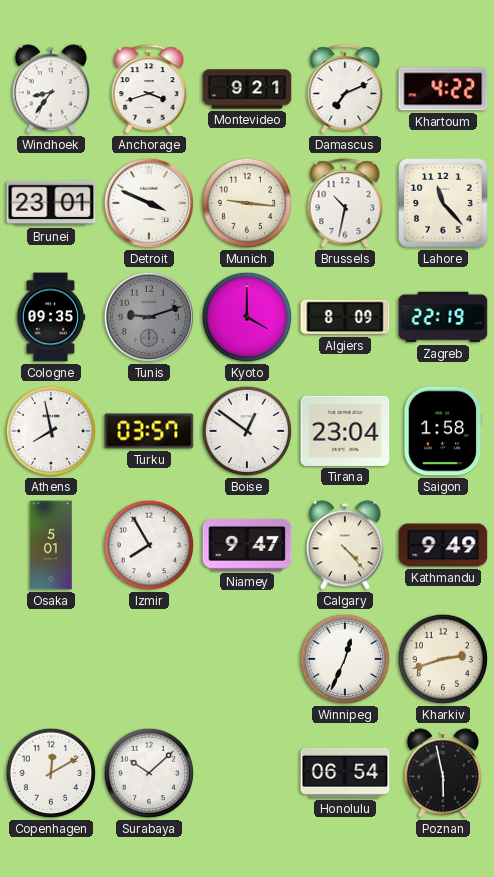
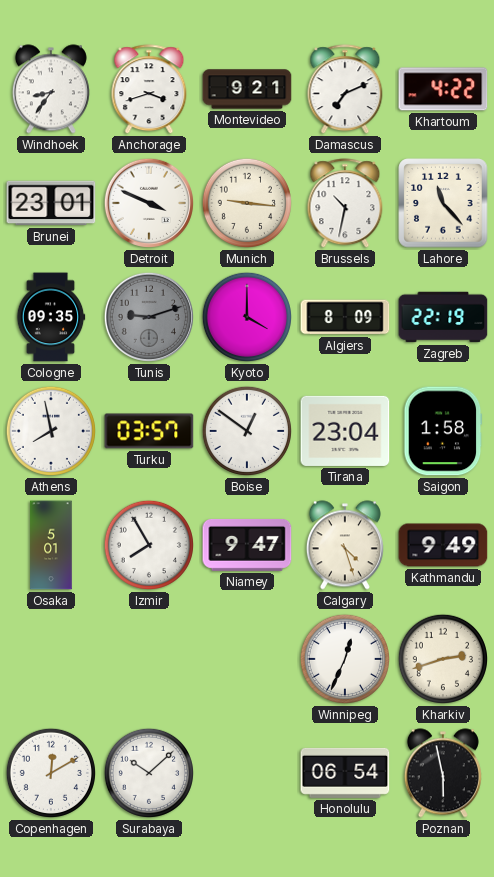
Calgary: 4:23 -> 4:27 (345, 545)
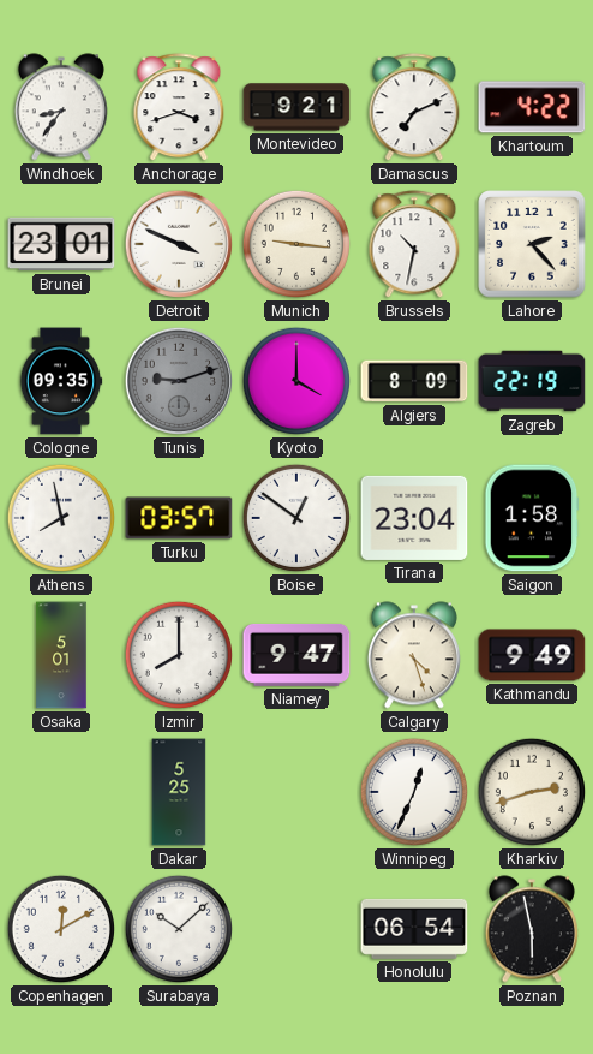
Lahore: 11:23 -> 2:23 (532, 244)
Izmir: 7:55 -> 8:00 (179, 655)
Dakar: none -> 5:25 (179, 792)
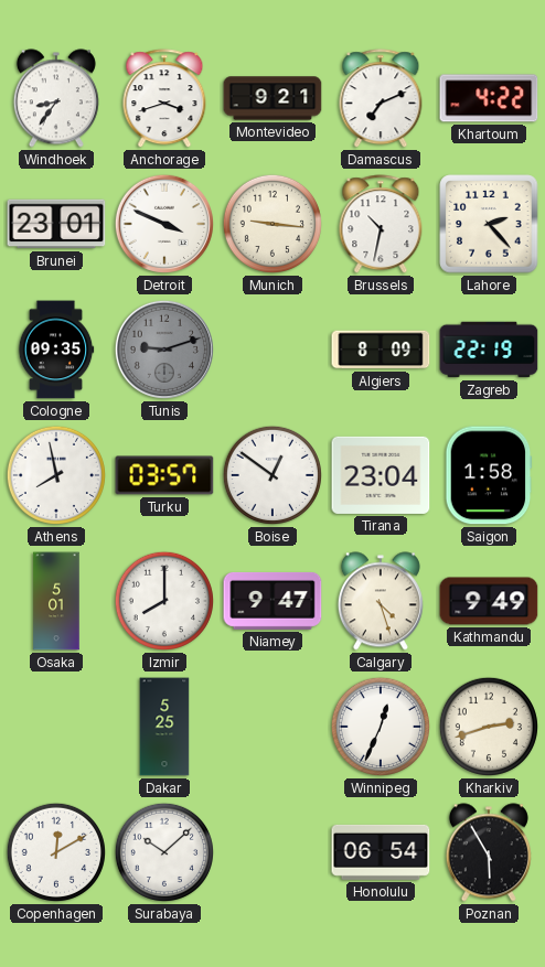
Kyoto: 4:00 -> none (296, 381)
Poznan: 5:58 -> 5:55 (489, 852)
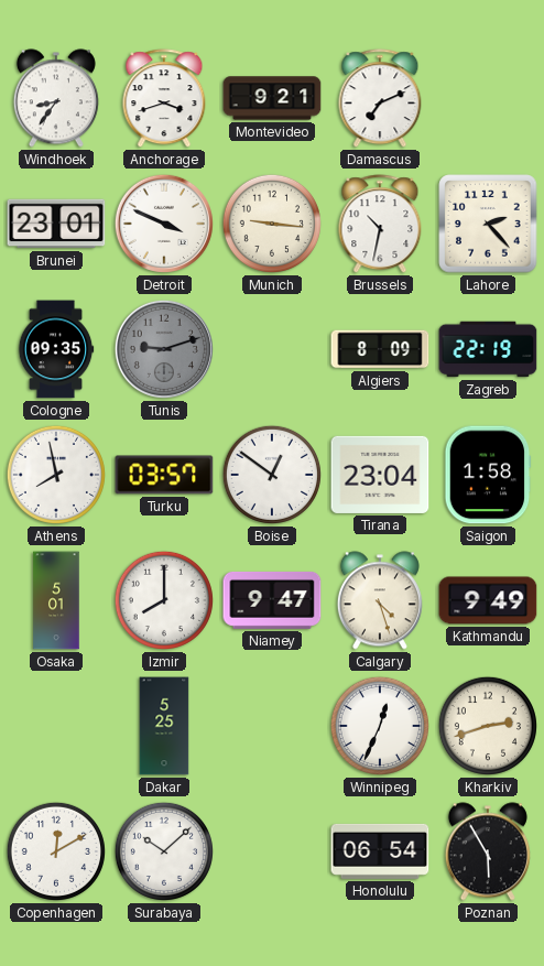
Khartoum: 4:22 -> none (489, 98)
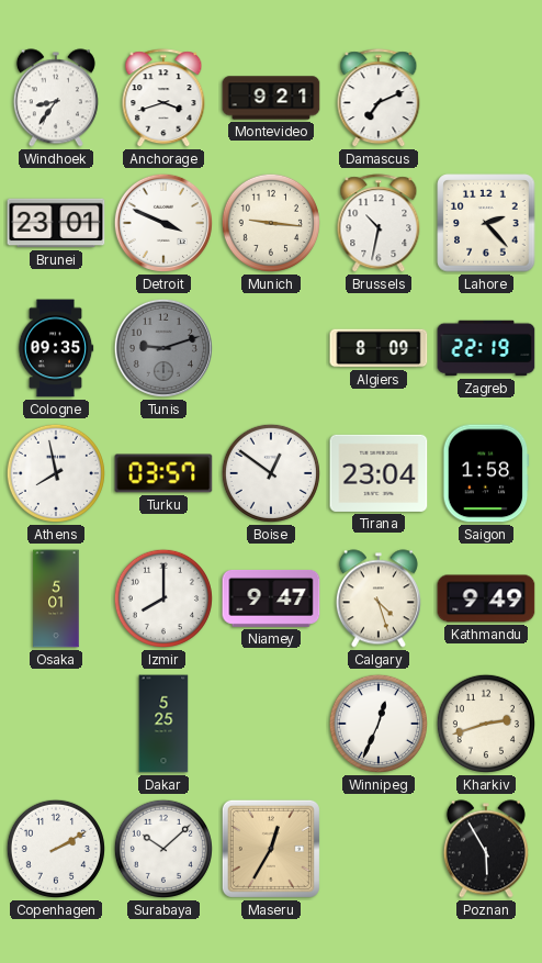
Copenhagen: 12:10 -> 2:10 (56, 849)
Maseru: none -> 12:35 (271, 849)
Honolulu: 06:54 -> none (380, 851)
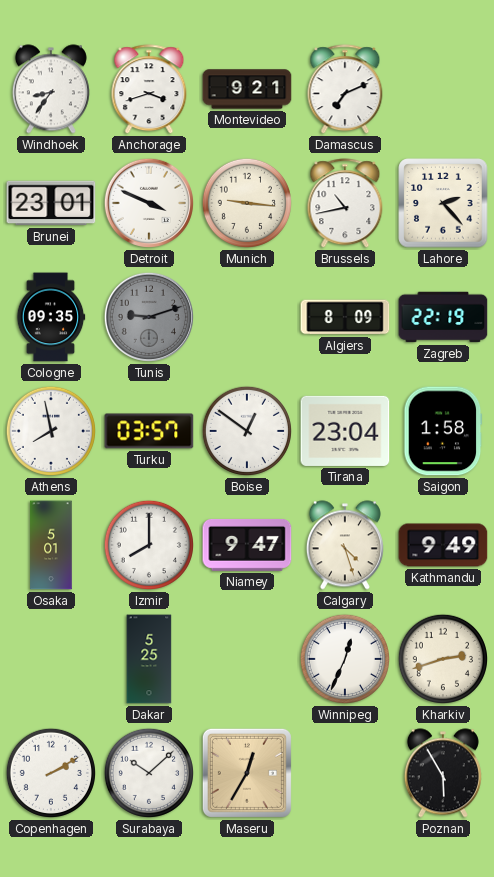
Brussels: 10:32 -> 10:43 (345, 204)
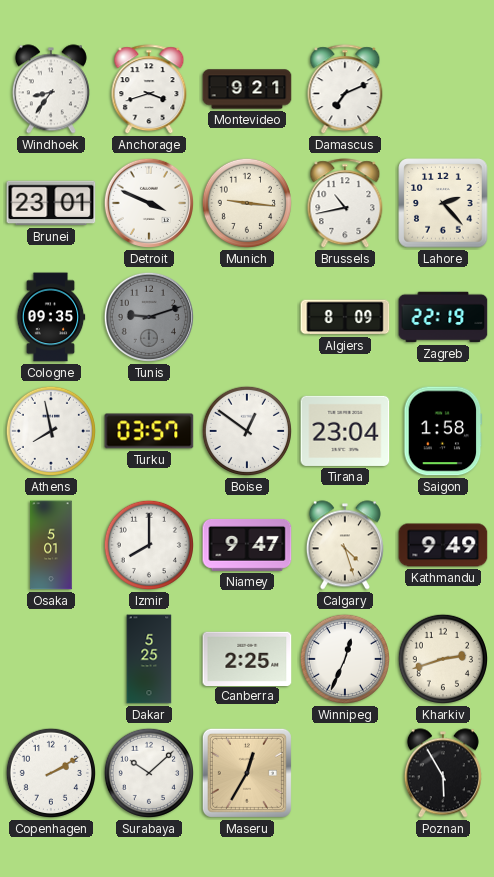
Canberra: none -> 2:25 (247, 658)
